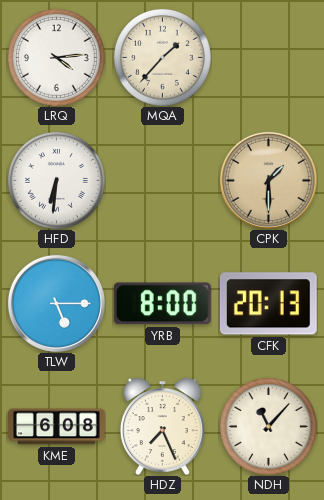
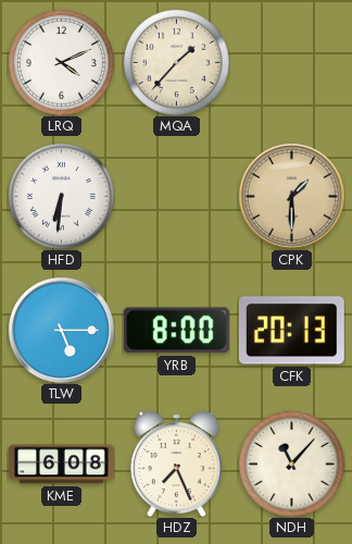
LRQ: 4:14 -> 4:11 (61, 62)
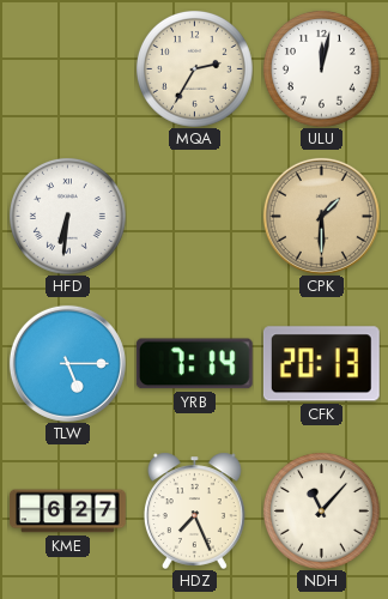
LRQ: 4:11 -> none (61, 62)
MQA: 1:37 -> 2:35 (194, 68)
ULU: none -> 12:02 (321, 68)
YRB: 8:00 -> 7:14 (194, 364)
KME: 6:08 -> 6:27 (68, 512)
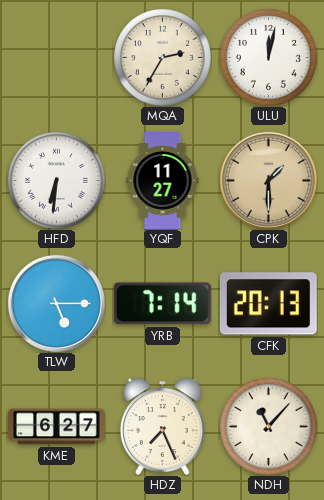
YQF: none -> 11:27 (163, 181)
